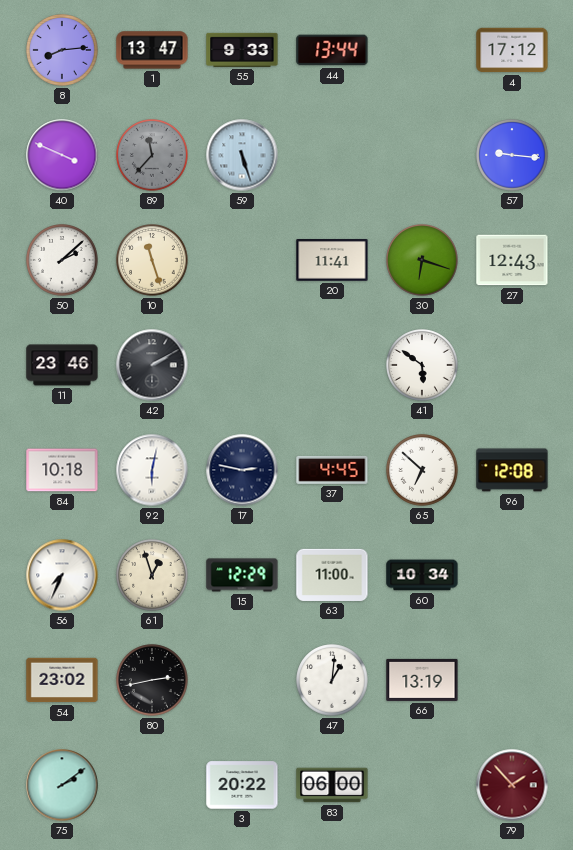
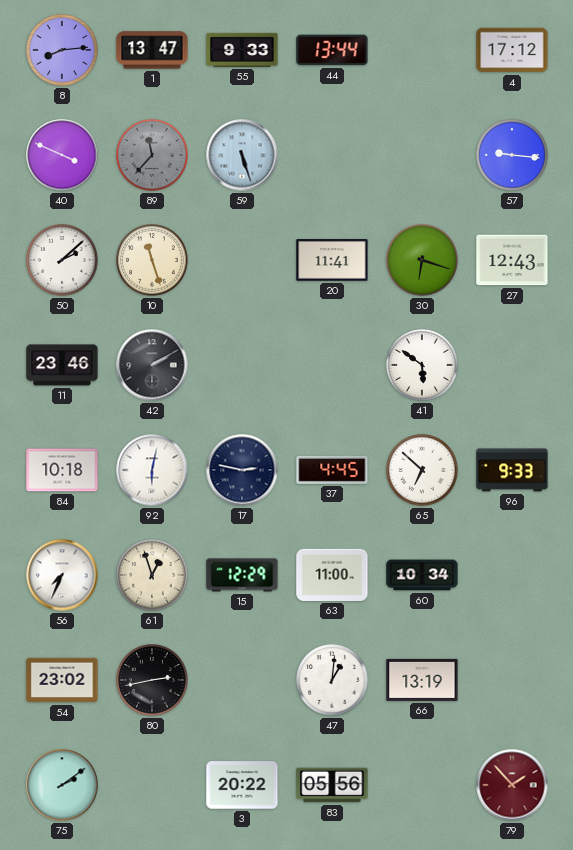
96: 12:08 -> 9:33 (512, 470)
83: 06:00 -> 05:56 (332, 785)
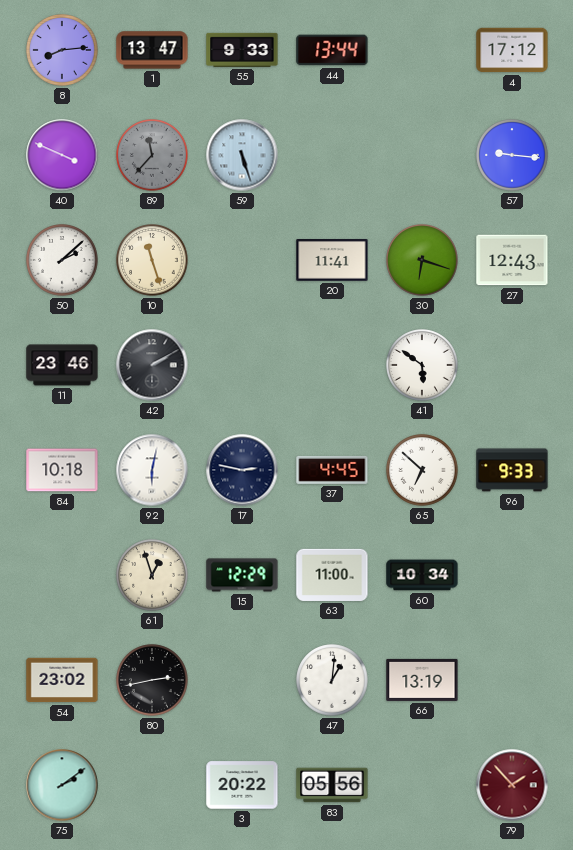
56: 7:34 -> none (62, 575)
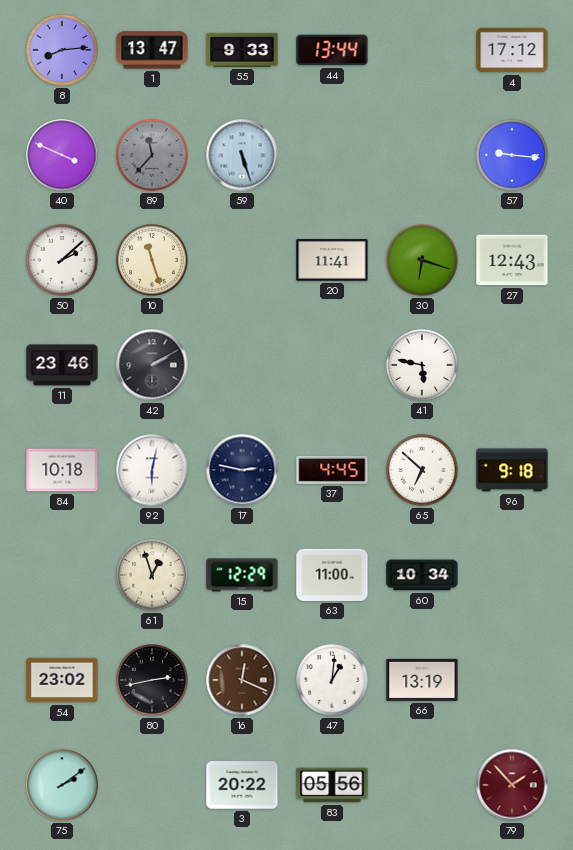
41: 5:51 -> 5:47 (422, 365)
96: 9:33 -> 9:18 (512, 470)
16: none -> 12:19 (242, 680)
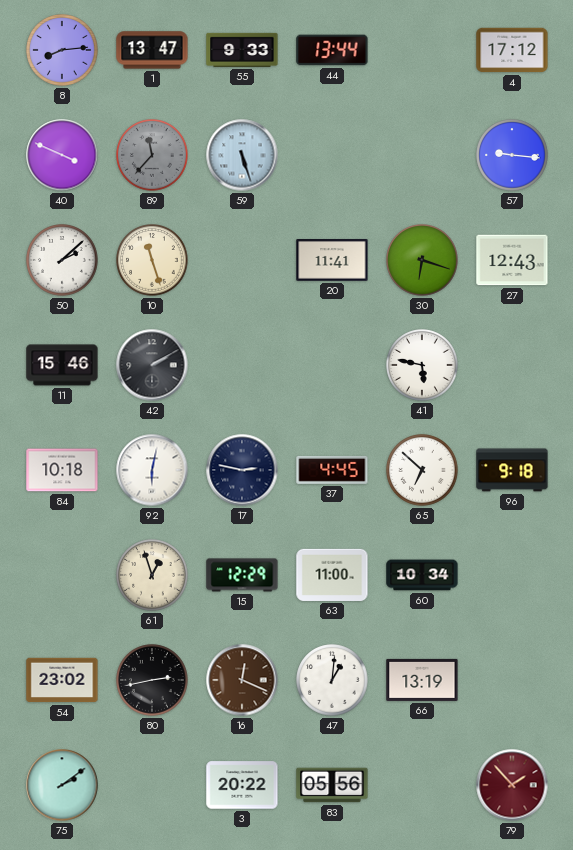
11: 23:46 -> 15:46 (62, 365)
